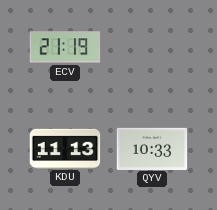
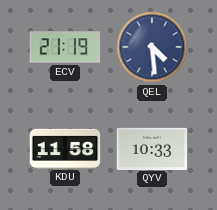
QEL: none -> 4:29 (152, 47)
KDU: 11:13 -> 11:58 (65, 148)
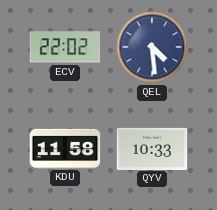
ECV: 21:19 -> 22:02 (65, 47)
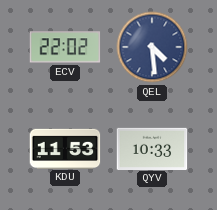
KDU: 11:58 -> 11:53 (65, 148)
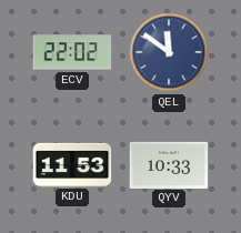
QEL: 4:29 -> 11:51 (169, 52)
